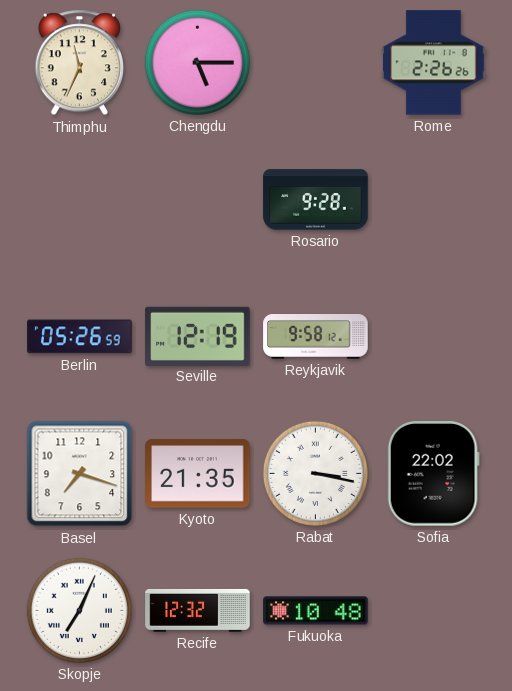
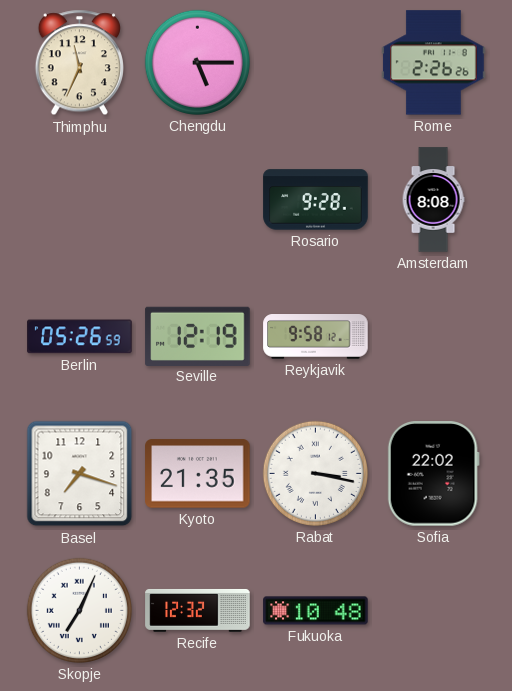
Amsterdam: none -> 8:08 (433, 200)
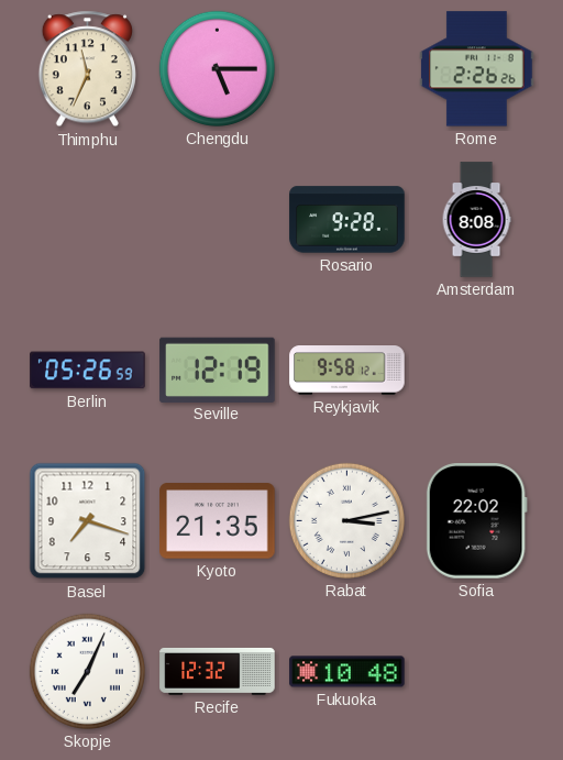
Rabat: 3:17 -> 3:13 (346, 520)
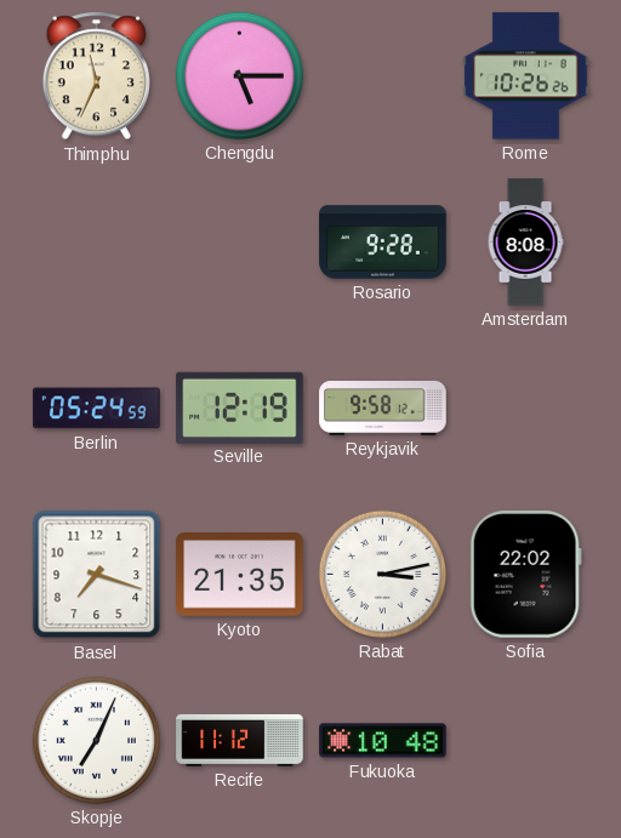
Rome: 2:26 -> 10:26 (526, 76)
Berlin: 05:26 -> 05:24 (97, 409)
Recife: 12:32 -> 11:12 (240, 740)
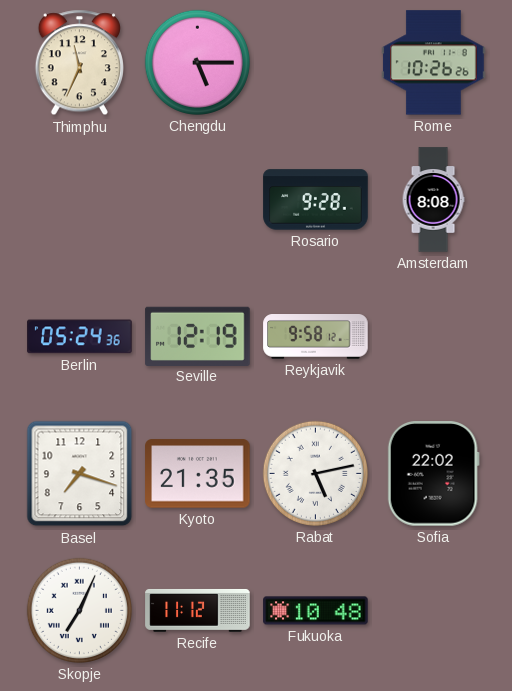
Berlin: 05:24:59 -> 05:24:36 (80, 337)
Rabat: 3:13 -> 5:13 (315, 473)
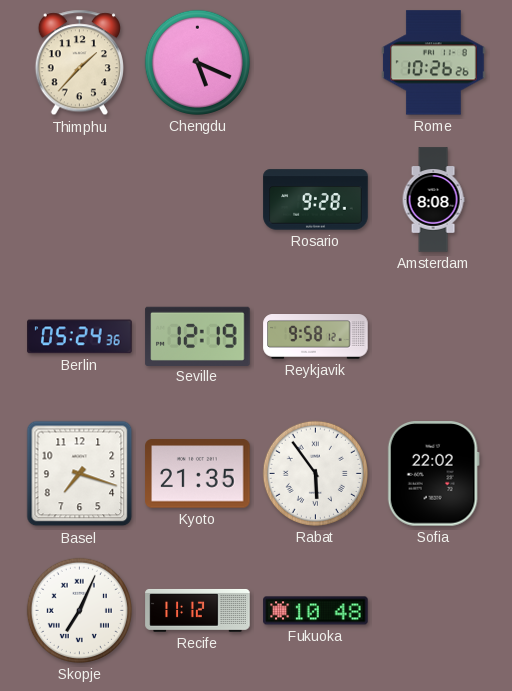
Thimphu: 11:34 -> 1:37 (79, 63)
Chengdu: 5:15 -> 5:19 (197, 62)
Rabat: 5:13 -> 5:54 (315, 473)
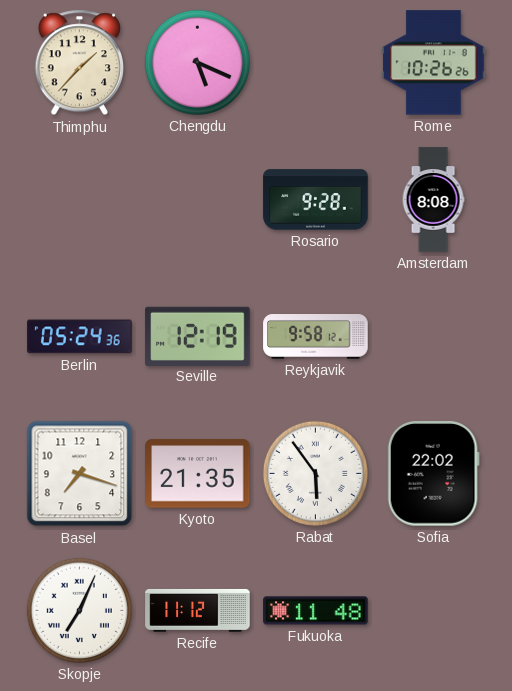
Fukuoka: 10:48 -> 11:48 (316, 611)
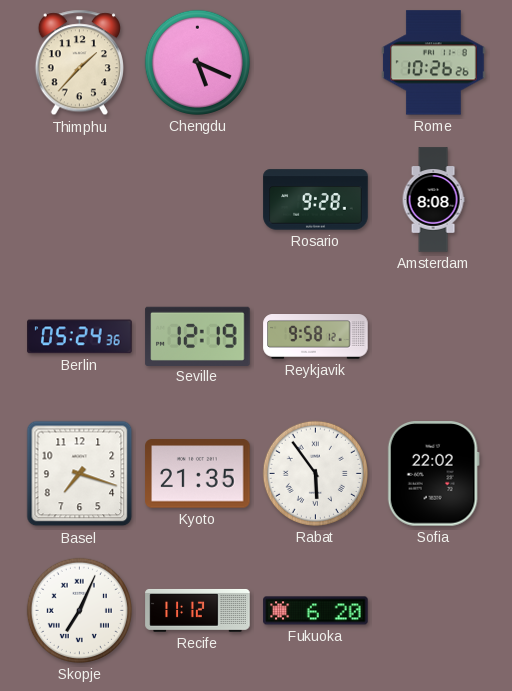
Fukuoka: 11:48 -> 6:20 (316, 611)
